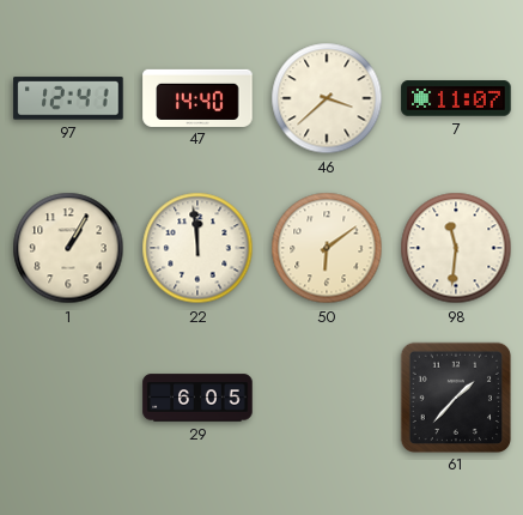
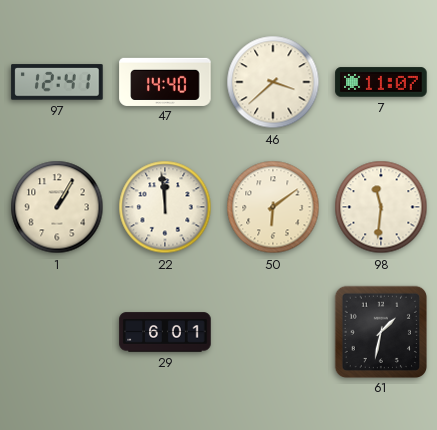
29: 6:05 -> 6:01 (165, 332)
61: 1:37 -> 1:32 (380, 331)
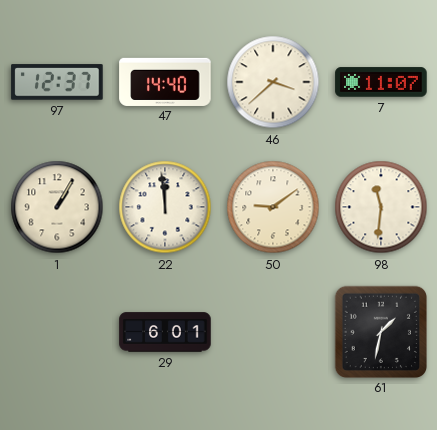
97: 12:41 -> 12:37 (57, 82)
50: 6:09 -> 9:09 (273, 207)
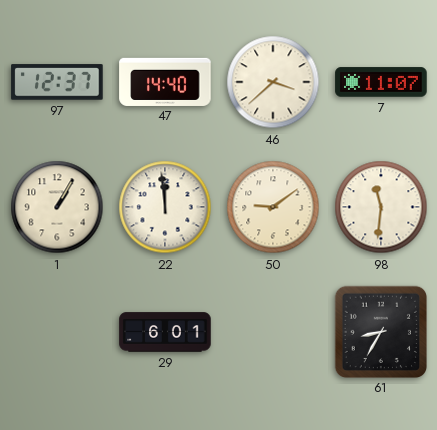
61: 1:32 -> 8:35 (380, 331)
